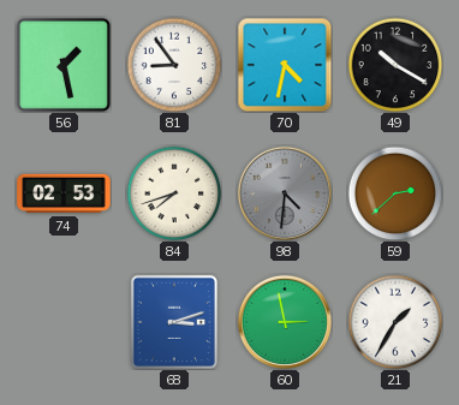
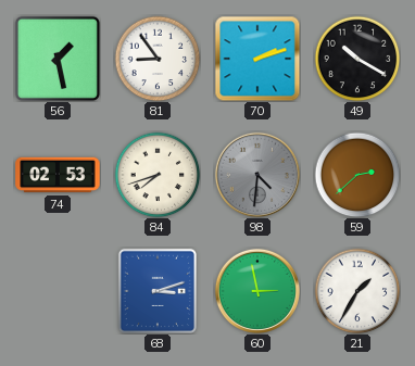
70: 4:32 -> 2:12 (257, 59)
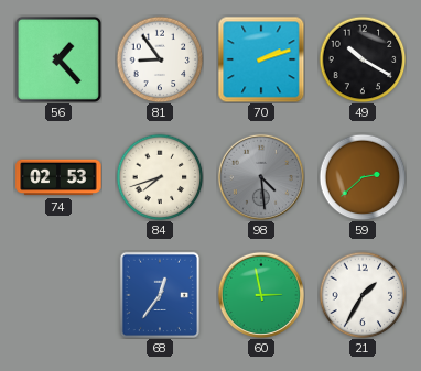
56: 1:28 -> 1:23 (58, 59)
98: 4:31 -> 4:29 (261, 177)
68: 3:12 -> 12:36 (159, 294)
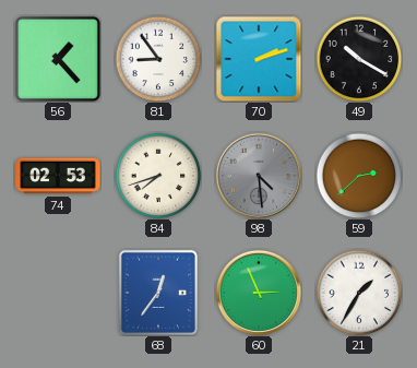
60: 2:58 -> 2:56 (259, 293)
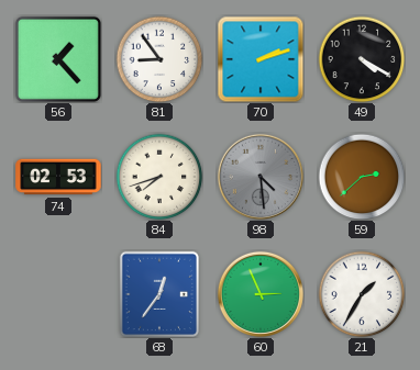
49: 10:20 -> 4:20 (362, 59)
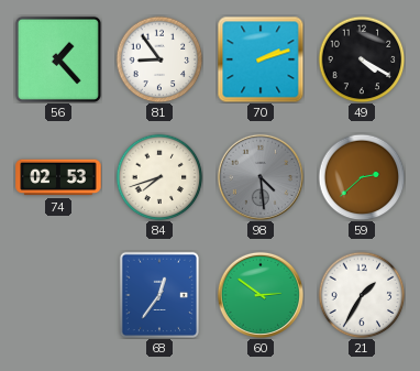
60: 2:56 -> 2:51 (261, 295)
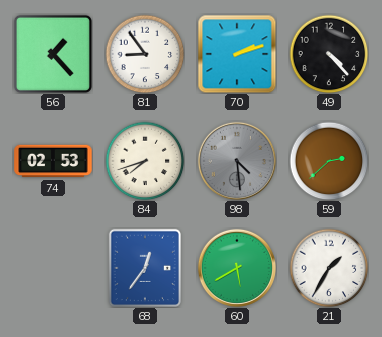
49: 4:20 -> 4:23 (329, 54)
60: 2:51 -> 5:40 (237, 268)
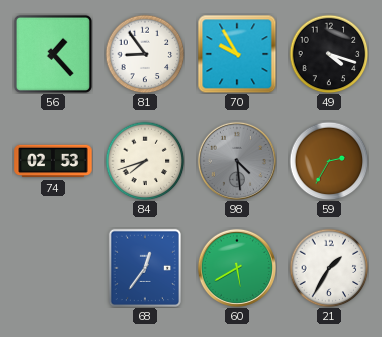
70: 2:12 -> 9:55 (237, 54)
49: 4:23 -> 4:18 (329, 54)
59: 2:38 -> 2:35 (329, 161)
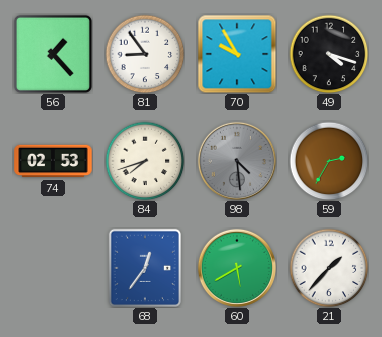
21: 1:35 -> 1:37 (329, 268)
